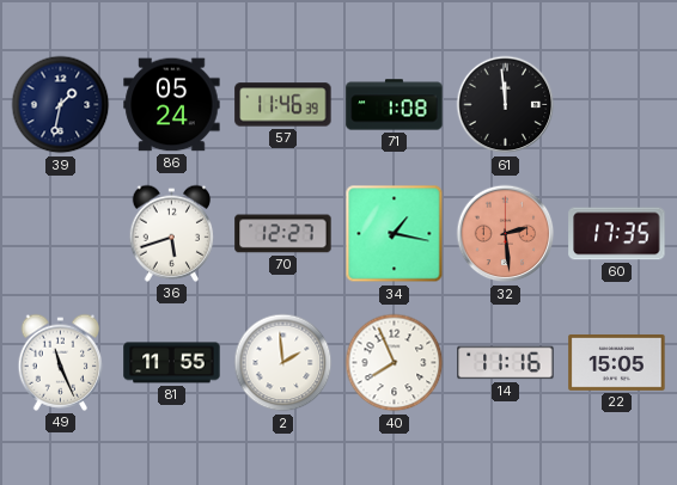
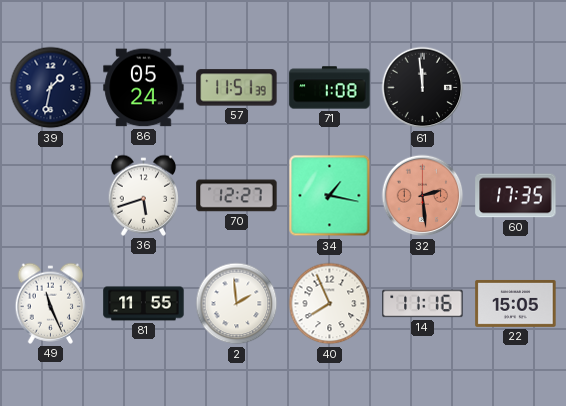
57: 11:46 -> 11:51 (237, 88)
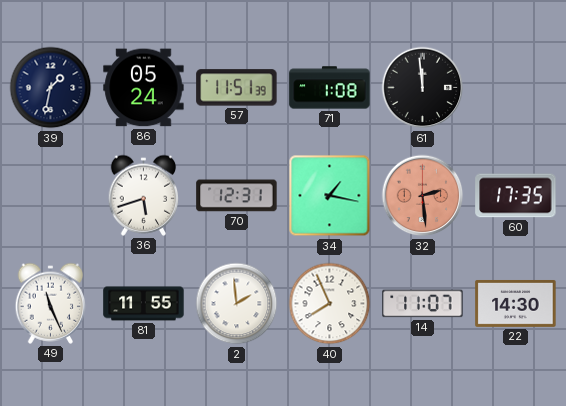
70: 12:27 -> 12:31 (237, 196)
14: 11:16 -> 11:07 (423, 304)
22: 15:05 -> 14:30 (516, 303)
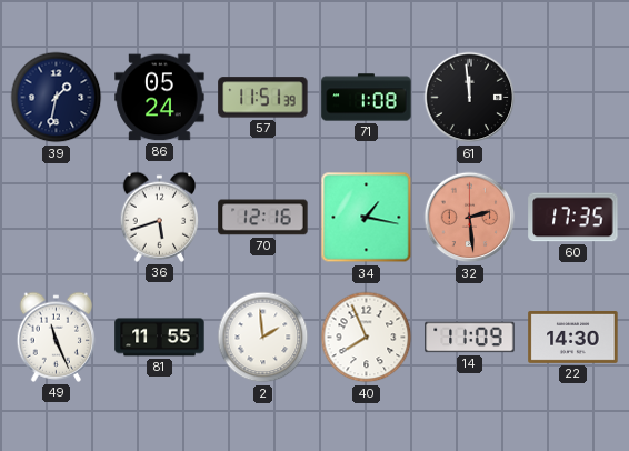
70: 12:31 -> 12:16 (263, 218)
14: 11:07 -> 11:09 (470, 338)
